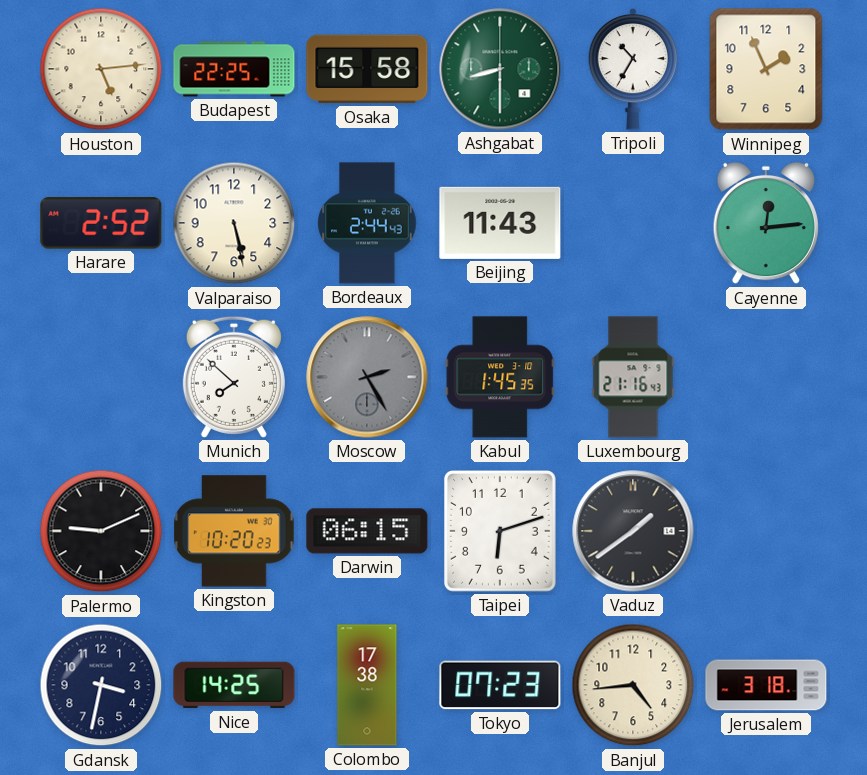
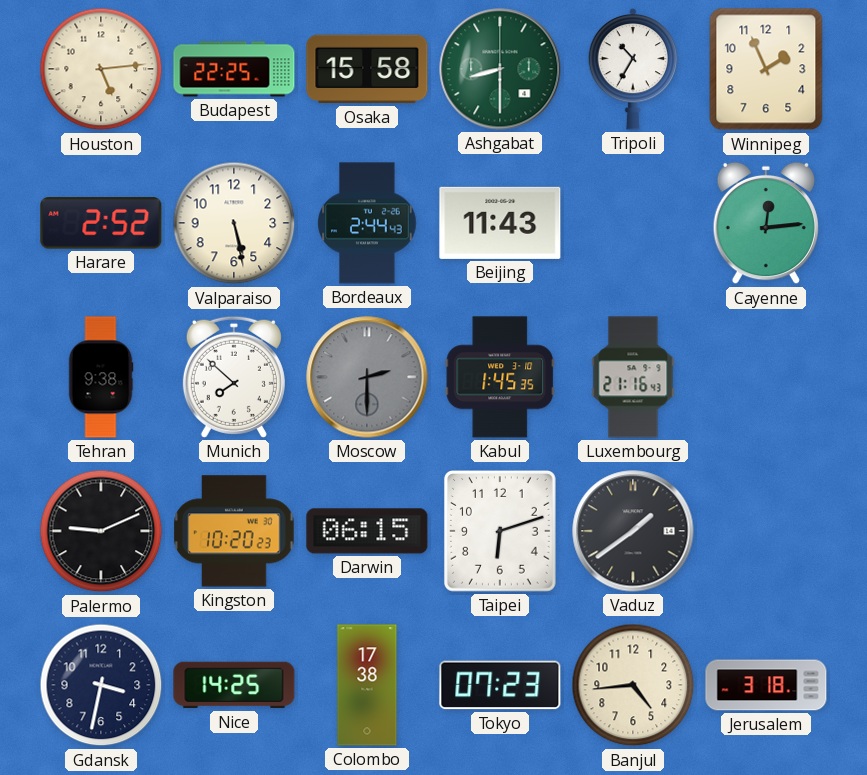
Tehran: none -> 9:38 (101, 377)
Moscow: 2:25 -> 2:30 (367, 377)
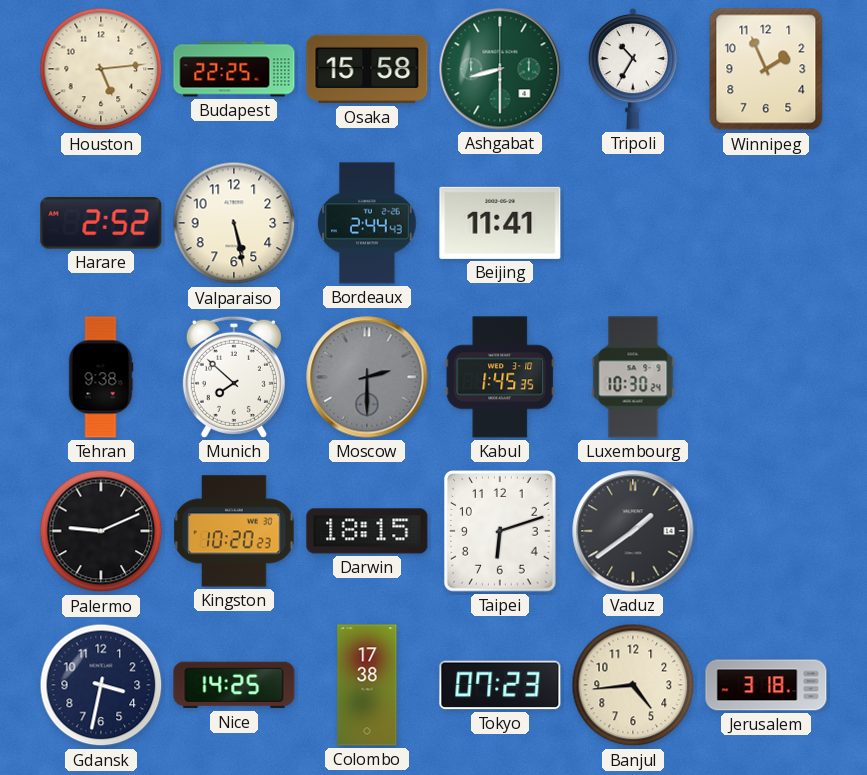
Beijing: 11:43 -> 11:41 (500, 223)
Cayenne: 12:14 -> none (765, 223)
Luxembourg: 21:16 -> 10:30 (633, 377)
Darwin: 06:15 -> 18:15 (367, 531)
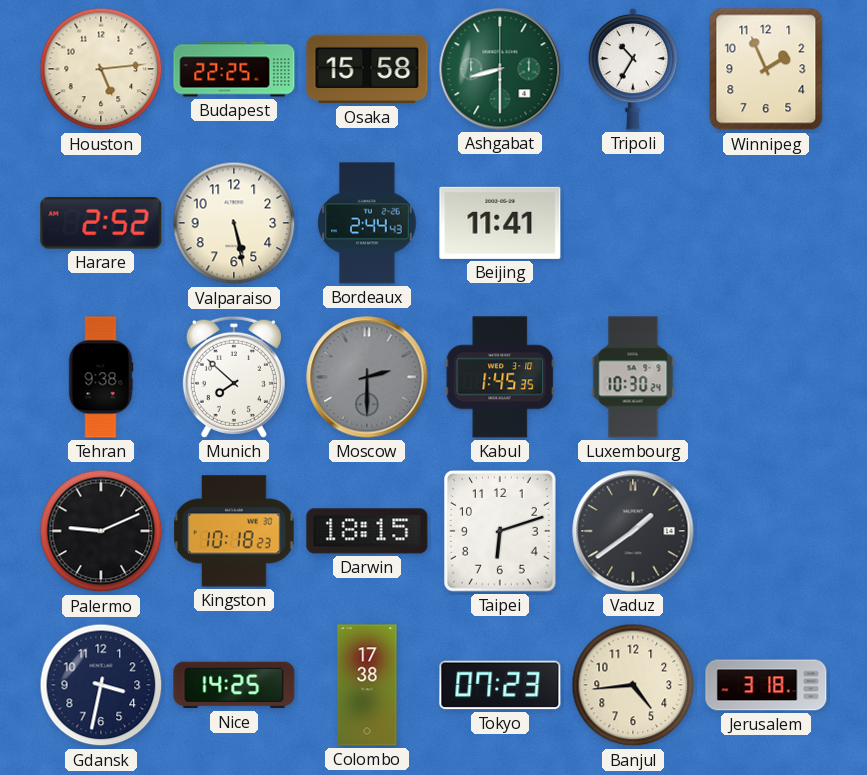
Kingston: 10:20 -> 10:18 (234, 531)
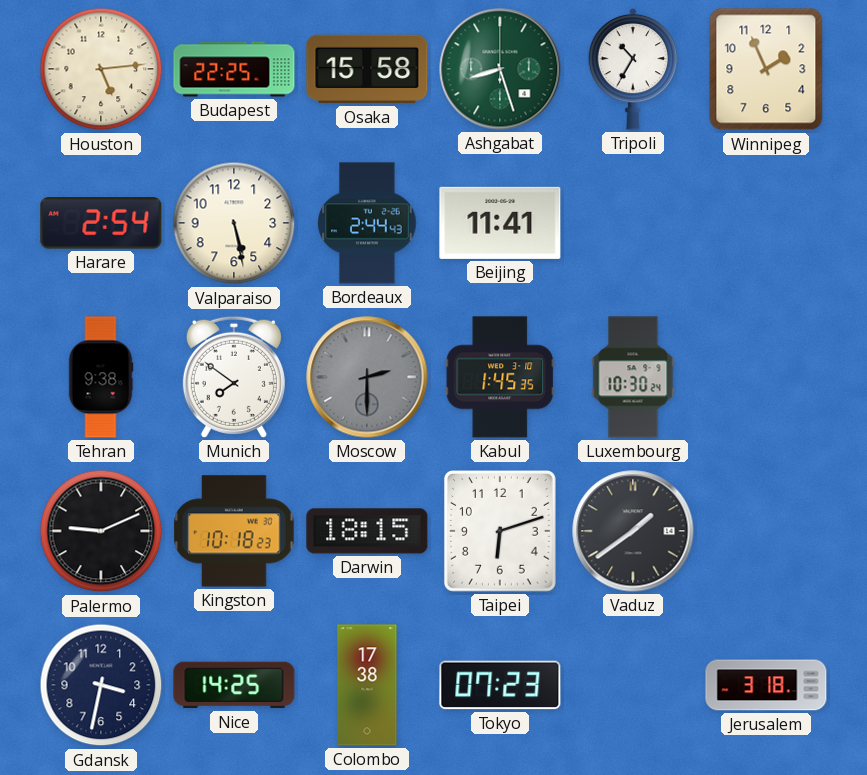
Ashgabat: 8:30 -> 8:27 (500, 69)
Harare: 2:52 -> 2:54 (101, 223)
Munich: 7:52 -> 7:51 (234, 377)
Banjul: 4:44 -> none (633, 685)
